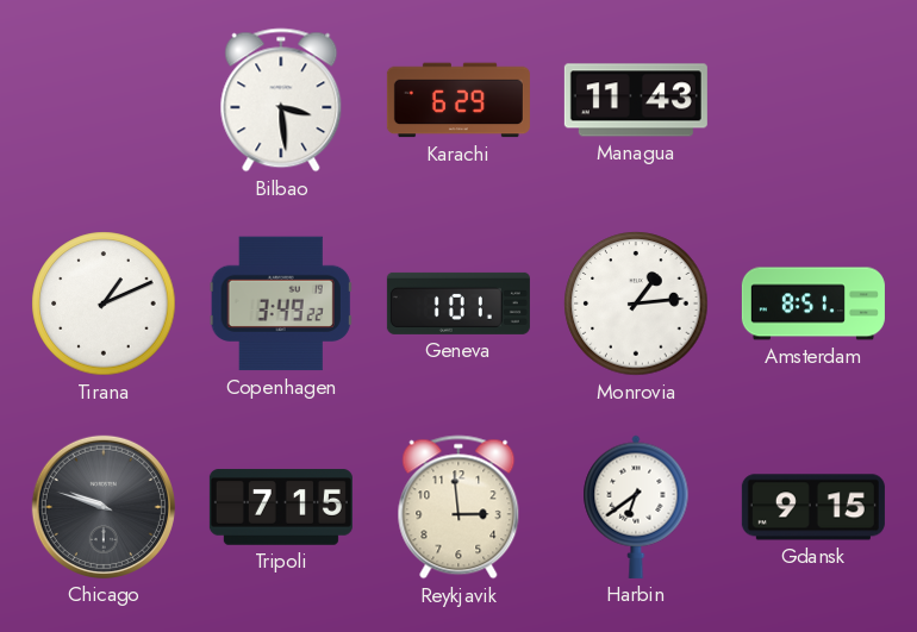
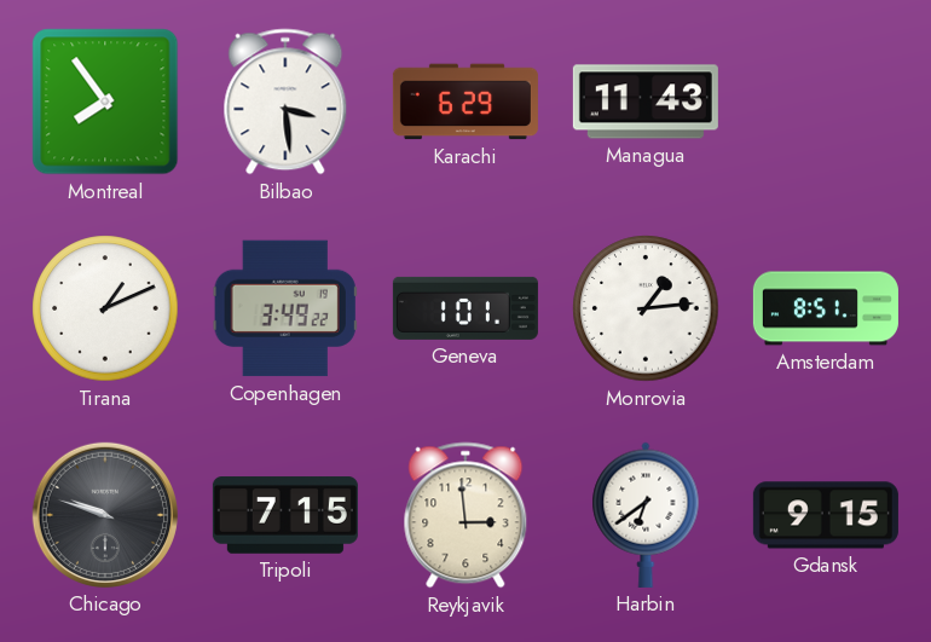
Montreal: none -> 7:54 (105, 102)
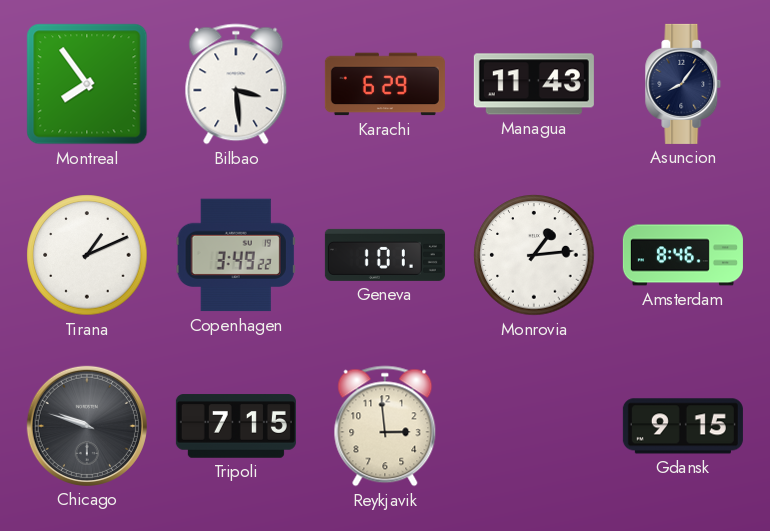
Asuncion: none -> 8:06 (683, 84)
Amsterdam: 8:51 -> 8:46 (683, 255)
Harbin: 6:39 -> none (646, 515)
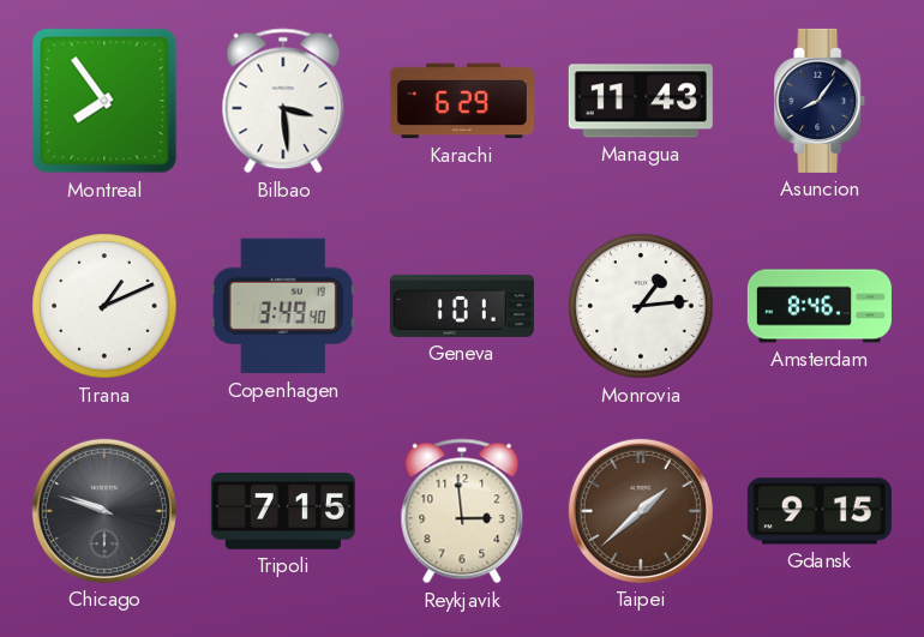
Copenhagen: 3:49:22 -> 3:49:40 (283, 306)
Taipei: none -> 1:38 (641, 511)
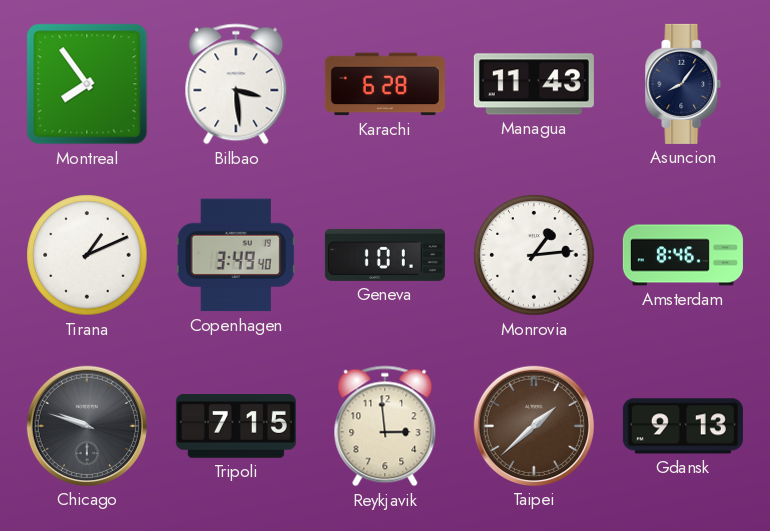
Karachi: 6:29 -> 6:28 (385, 84)
Gdansk: 9:15 -> 9:13 (683, 426)
